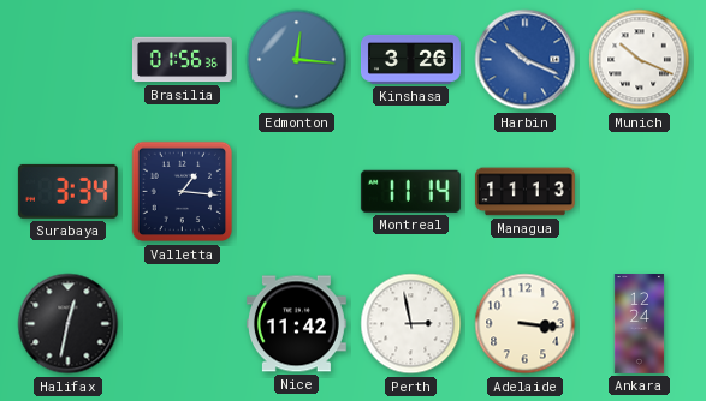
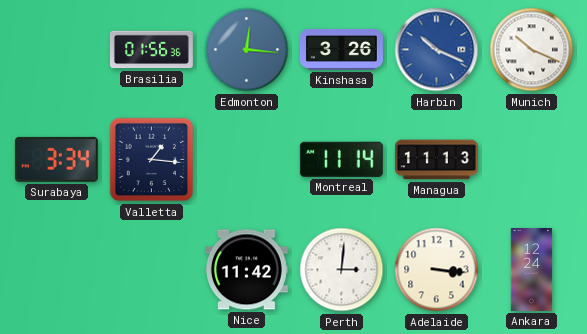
Halifax: 12:32 -> none (69, 324)
Perth: 2:58 -> 3:01 (342, 270)
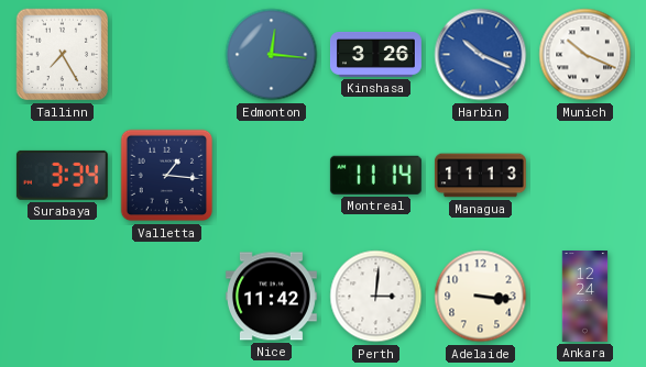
Tallinn: none -> 7:25 (63, 55)
Brasilia: 01:56 -> none (151, 50)
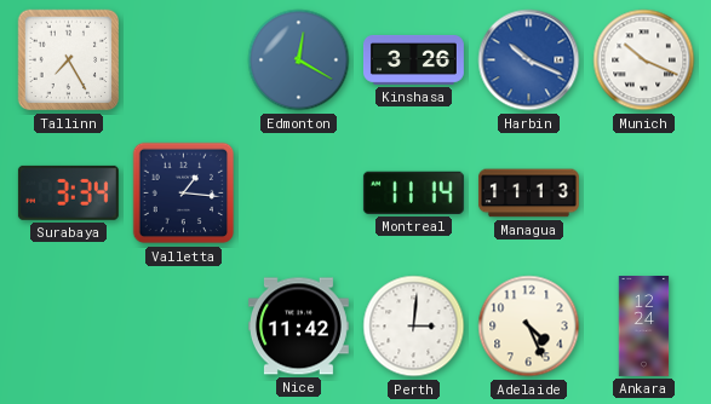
Edmonton: 12:16 -> 12:20 (299, 60)
Adelaide: 3:16 -> 4:26 (529, 327)
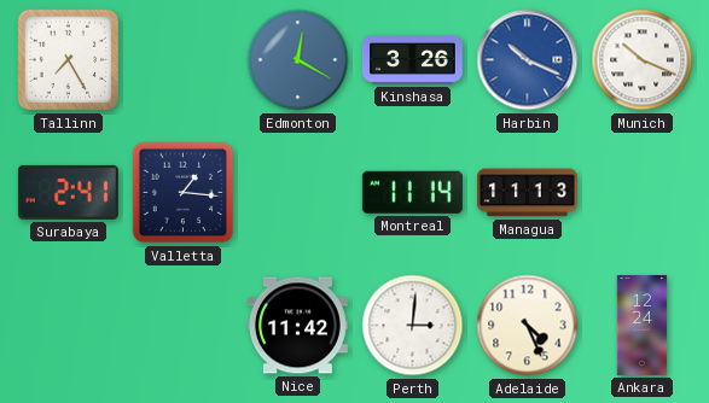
Surabaya: 3:34 -> 2:41 (68, 192)
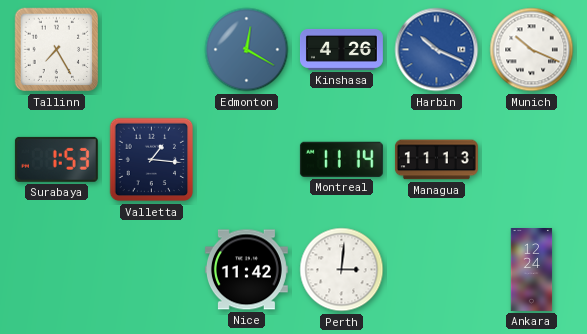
Kinshasa: 3:26 -> 4:26 (341, 49)
Surabaya: 2:41 -> 1:53 (56, 159)
Adelaide: 4:26 -> none (528, 326)
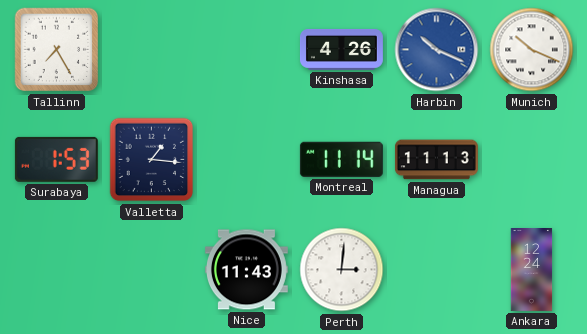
Edmonton: 12:20 -> none (247, 50)
Nice: 11:42 -> 11:43 (246, 270)
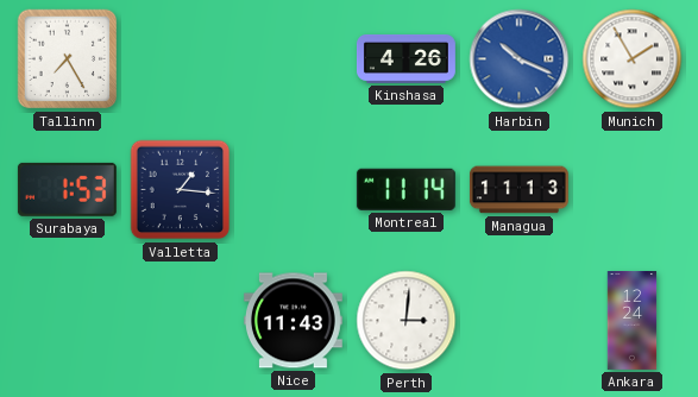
Munich: 10:19 -> 1:55 (633, 59)
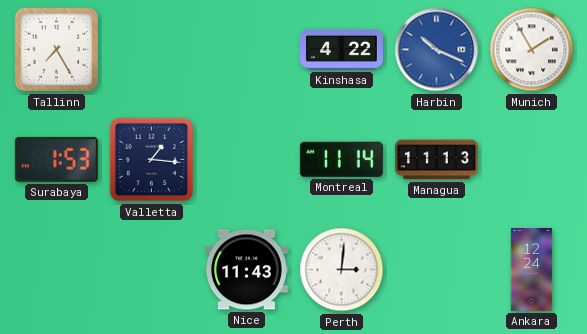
Kinshasa: 4:26 -> 4:22 (341, 49)
